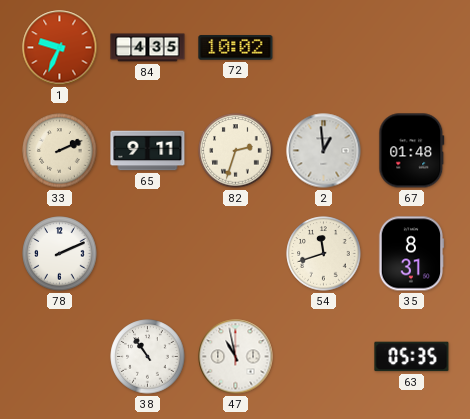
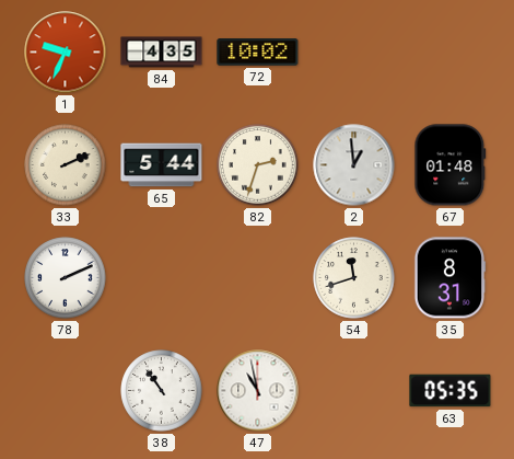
65: 9:11 -> 5:44 (162, 165)
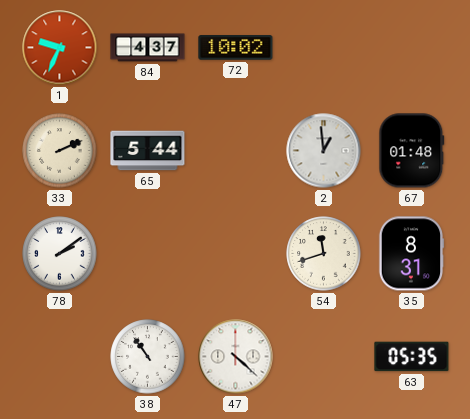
84: 4:35 -> 4:37 (148, 48)
82: 2:33 -> none (258, 165)
78: 2:11 -> 2:09 (60, 254)
47: 10:58 -> 4:22 (236, 357)
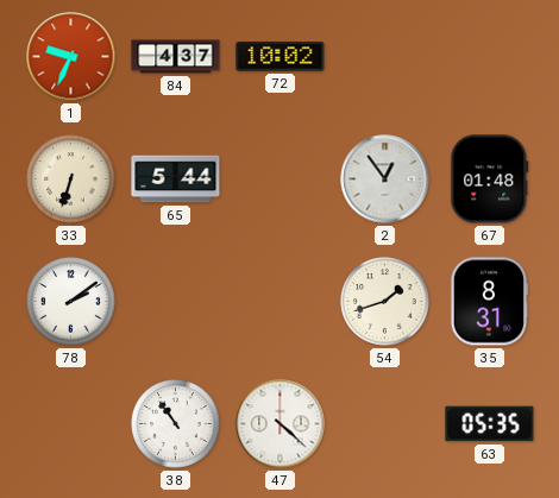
33: 2:11 -> 6:33 (71, 179)
2: 12:59 -> 12:54 (385, 179)
54: 11:42 -> 1:42 (385, 302)
